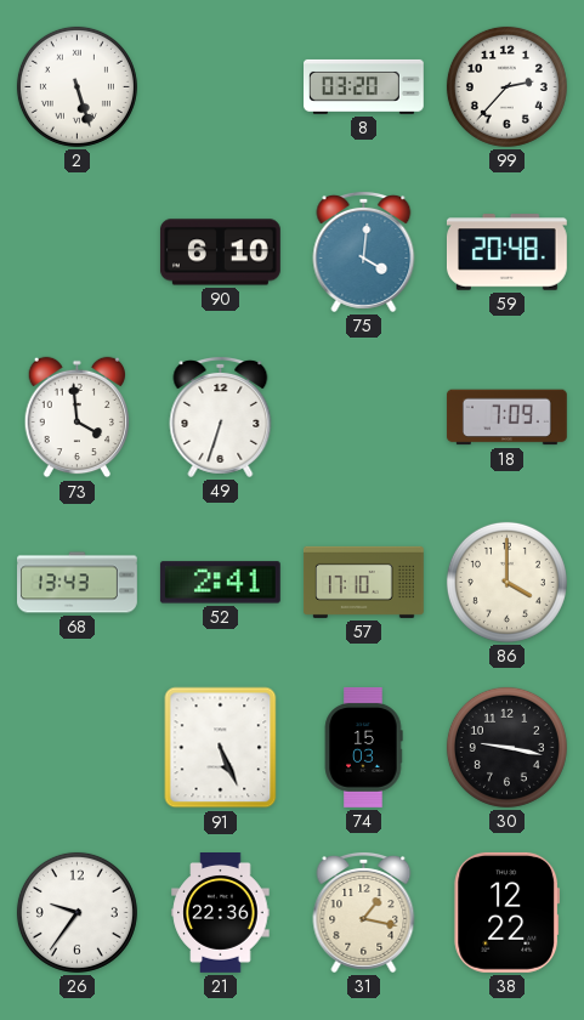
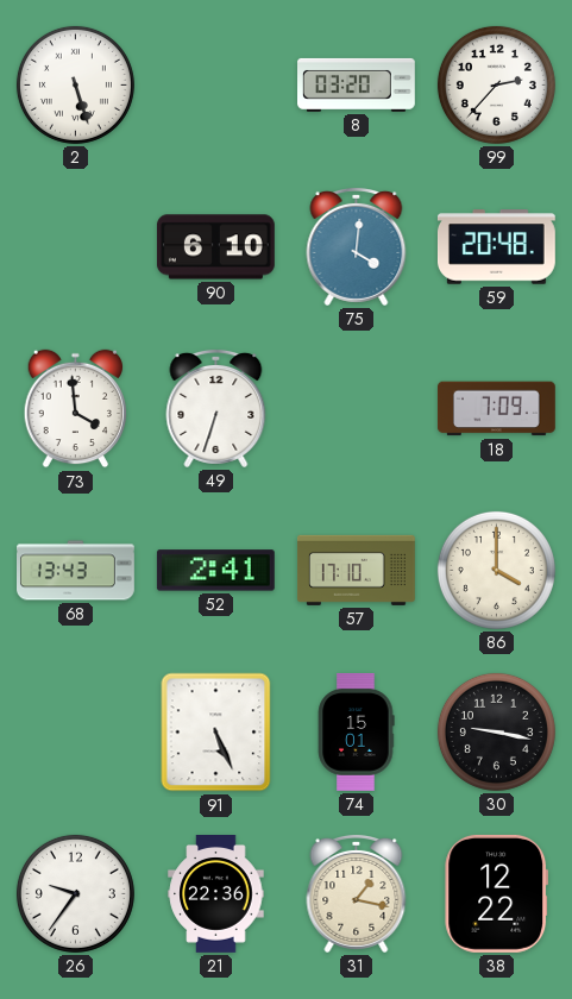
74: 15:03 -> 15:01 (356, 733)
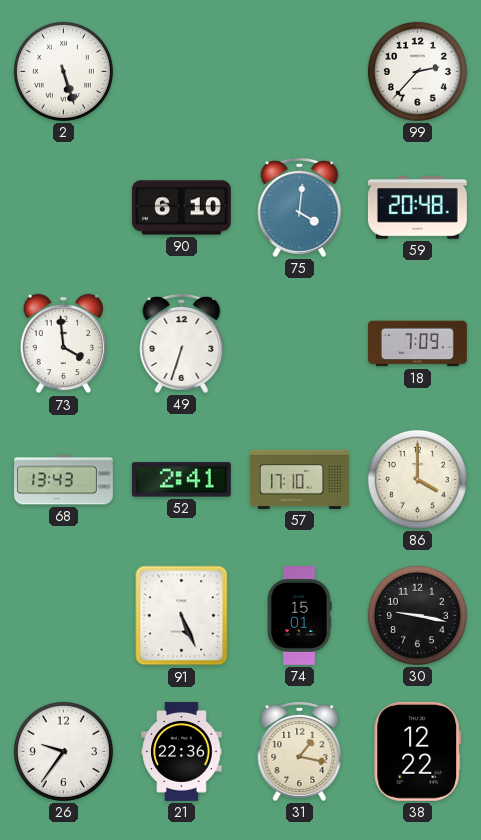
8: 03:20 -> none (357, 84)
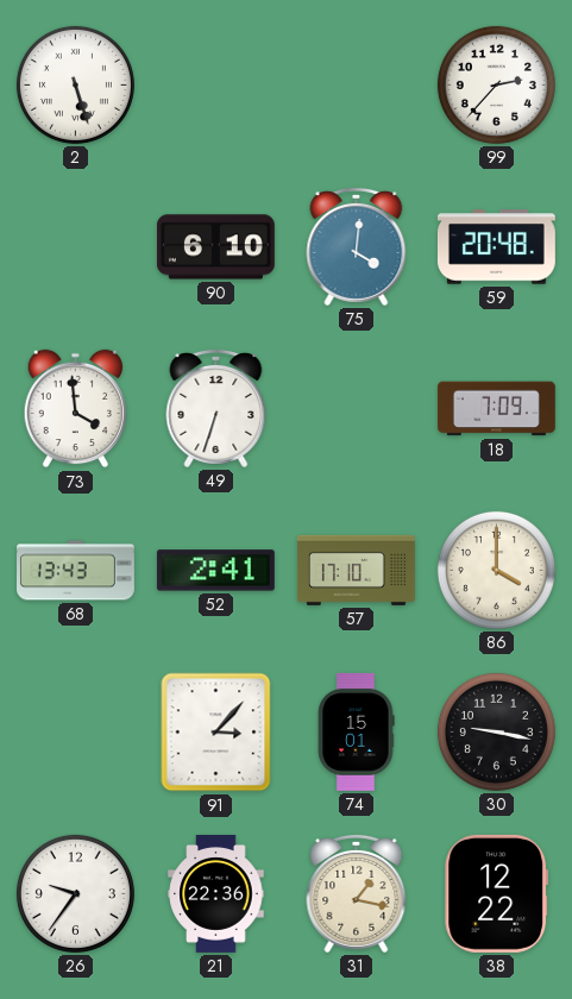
91: 5:26 -> 3:07 (216, 733)
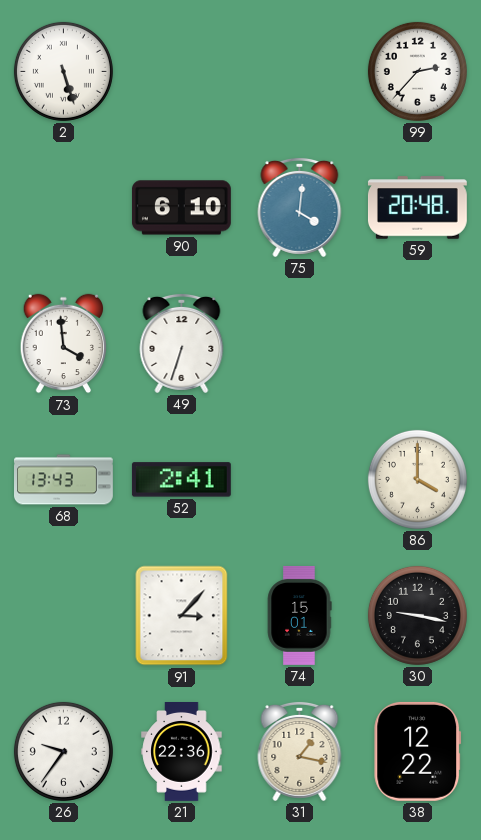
18: 7:09 -> none (496, 409)
57: 17:10 -> none (357, 570)
